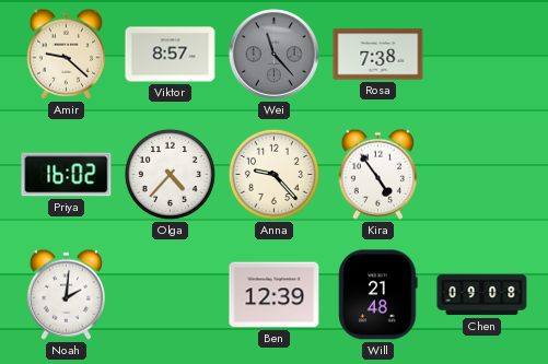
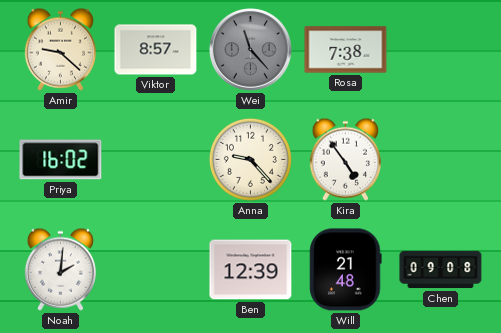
Olga: 4:37 -> none (170, 174)
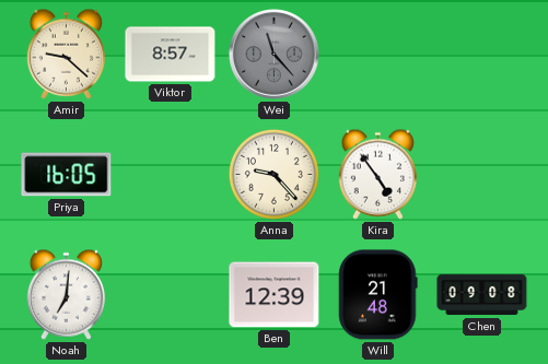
Rosa: 7:38 -> none (346, 50)
Priya: 16:02 -> 16:05 (67, 175)
Noah: 2:01 -> 7:01 (66, 294)
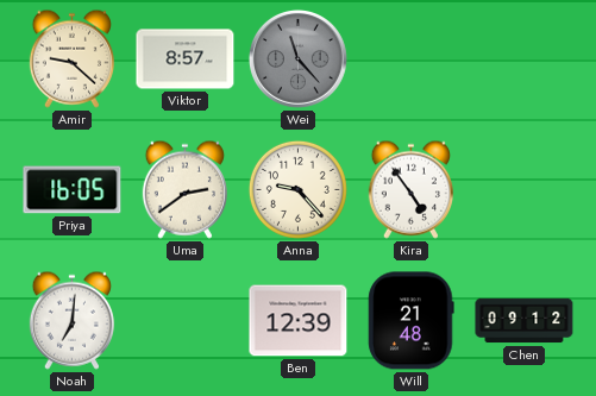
Uma: none -> 2:39 (184, 189)
Chen: 09:08 -> 09:12 (525, 321)
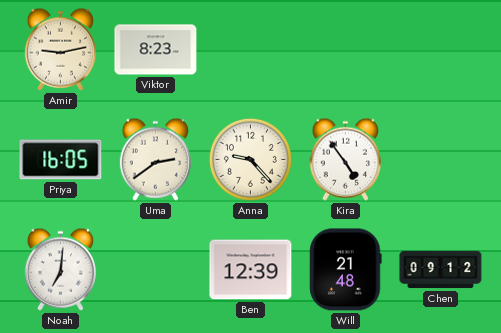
Amir: 9:22 -> 9:13 (60, 49)
Viktor: 8:57 -> 8:23 (156, 50)
Wei: 11:23 -> none (299, 59)
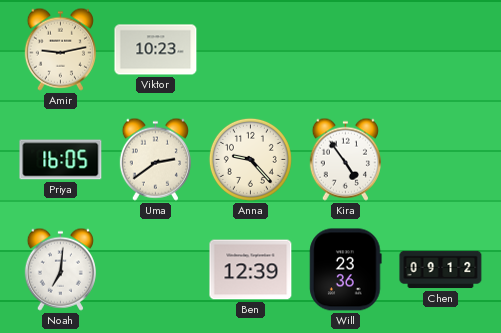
Viktor: 8:23 -> 10:23 (156, 50)
Will: 21:48 -> 23:36 (346, 270)
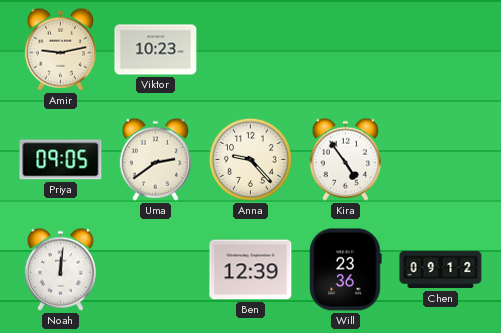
Priya: 16:05 -> 09:05 (61, 160)
Noah: 7:01 -> 12:01 (60, 269)
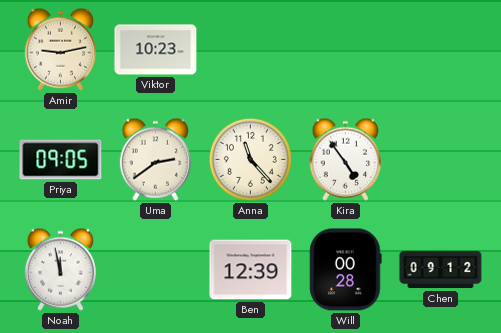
Anna: 9:23 -> 11:23 (250, 159)
Noah: 12:01 -> 11:58 (60, 269)
Will: 23:36 -> 00:28 (346, 270)
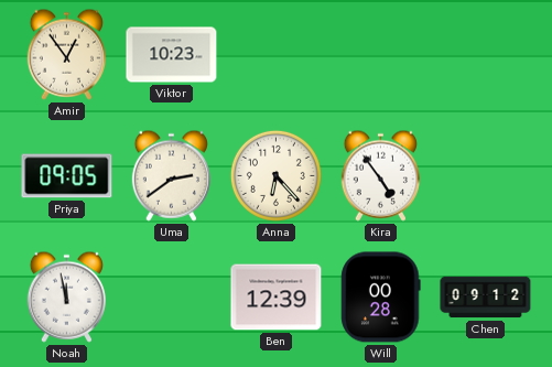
Amir: 9:13 -> 12:54 (66, 54)
Anna: 11:23 -> 6:23 (275, 175)
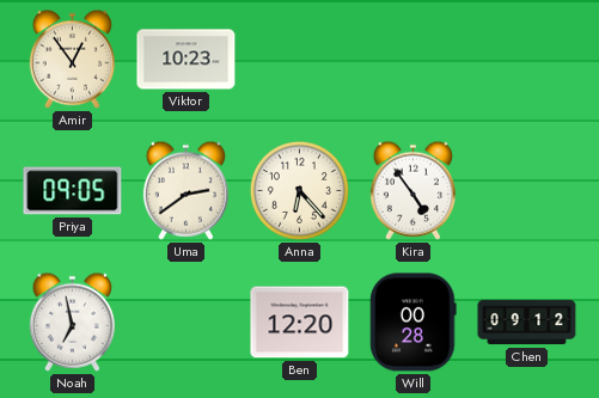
Noah: 11:58 -> 6:58 (72, 322)
Ben: 12:39 -> 12:20 (300, 323)
